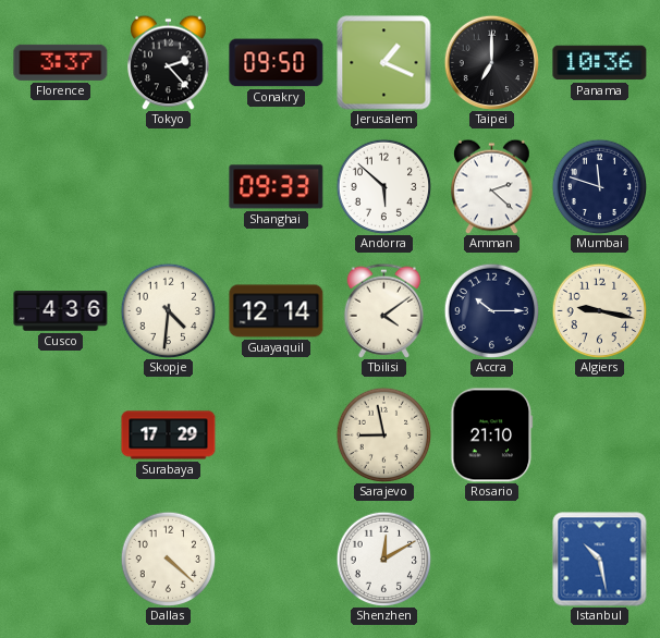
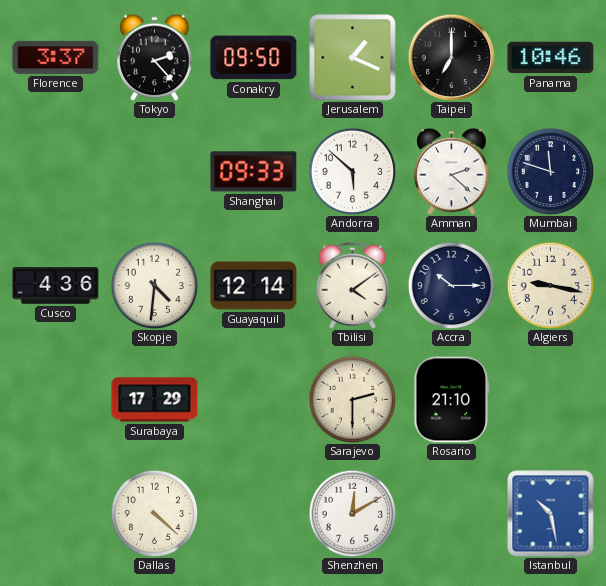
Panama: 10:36 -> 10:46 (551, 58)
Sarajevo: 8:58 -> 2:30 (352, 399)
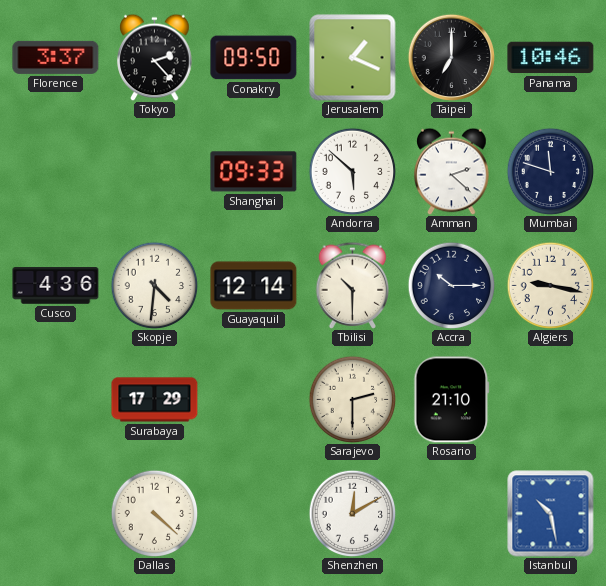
Tbilisi: 4:09 -> 10:30 (353, 285)
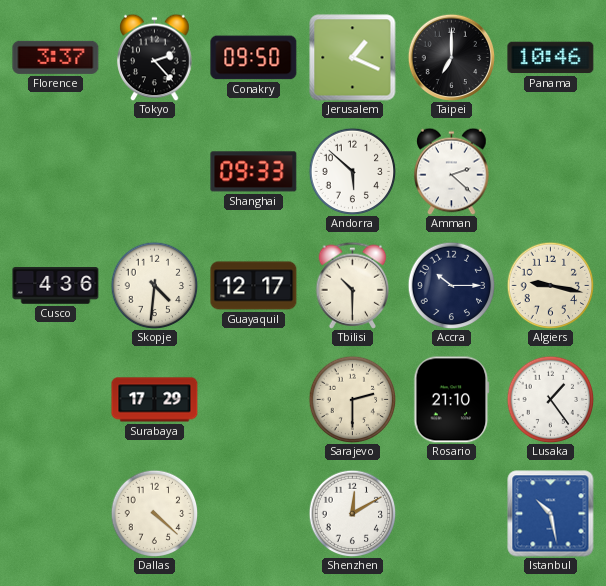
Mumbai: 11:48 -> none (550, 171)
Guayaquil: 12:14 -> 12:17 (254, 286)
Lusaka: none -> 1:24 (550, 399)
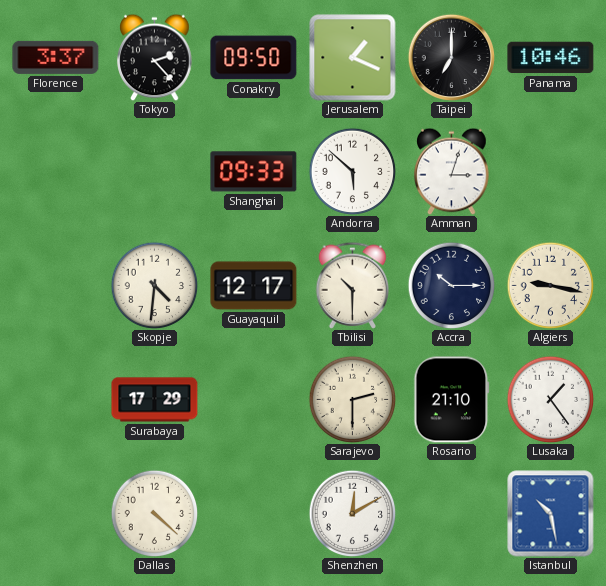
Amman: 2:22 -> 3:03 (452, 171)
Cusco: 4:36 -> none (56, 286)
